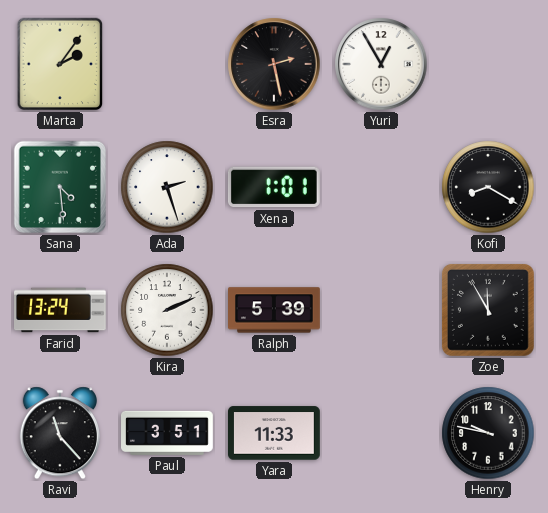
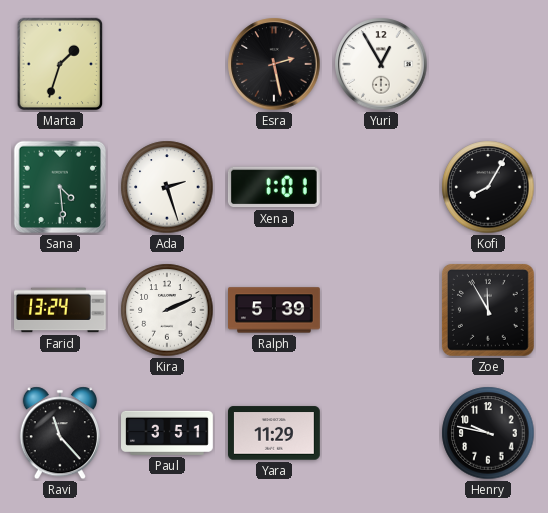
Marta: 2:06 -> 1:33 (60, 64)
Kofi: 8:20 -> 8:05 (488, 187)
Yara: 11:33 -> 11:29 (275, 433)
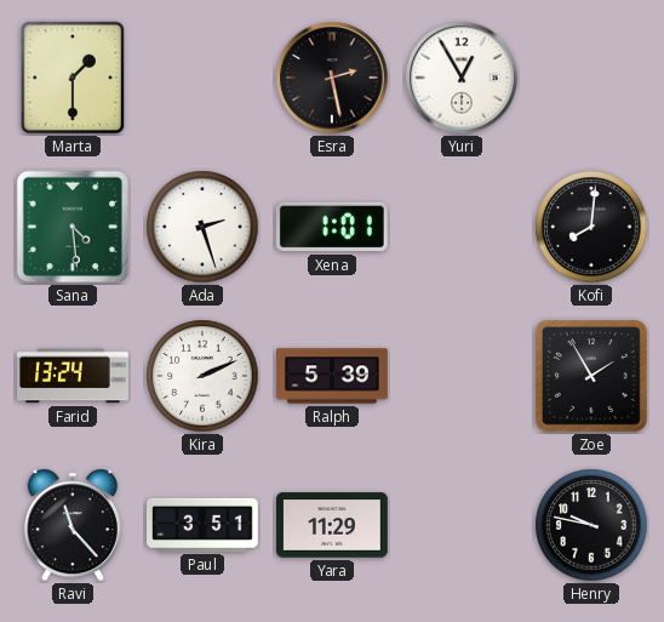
Marta: 1:33 -> 1:30 (73, 78)
Kofi: 8:05 -> 8:01 (591, 227)
Zoe: 11:55 -> 1:55 (591, 376)
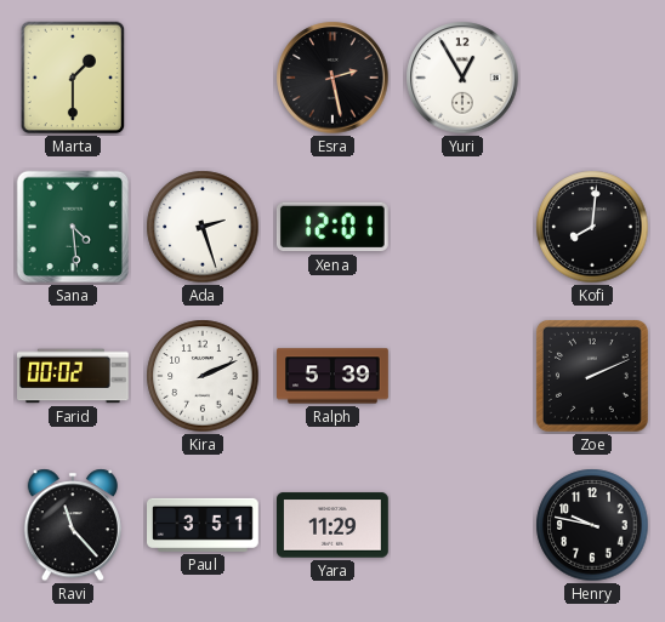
Xena: 1:01 -> 12:01 (332, 227)
Farid: 13:24 -> 00:02 (74, 376)
Zoe: 1:55 -> 2:11 (592, 376)
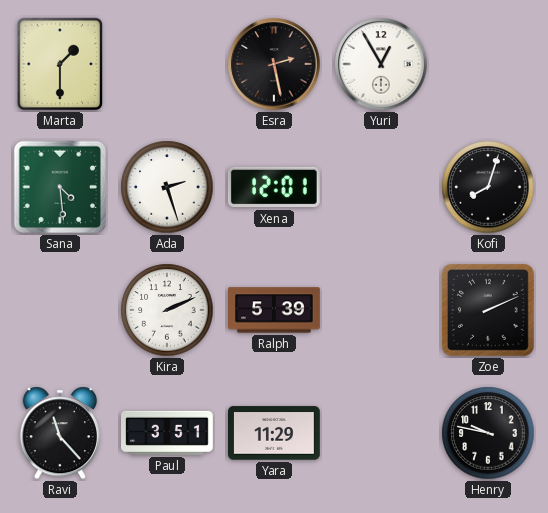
Kofi: 8:01 -> 8:03 (488, 187)
Farid: 00:02 -> none (74, 376)
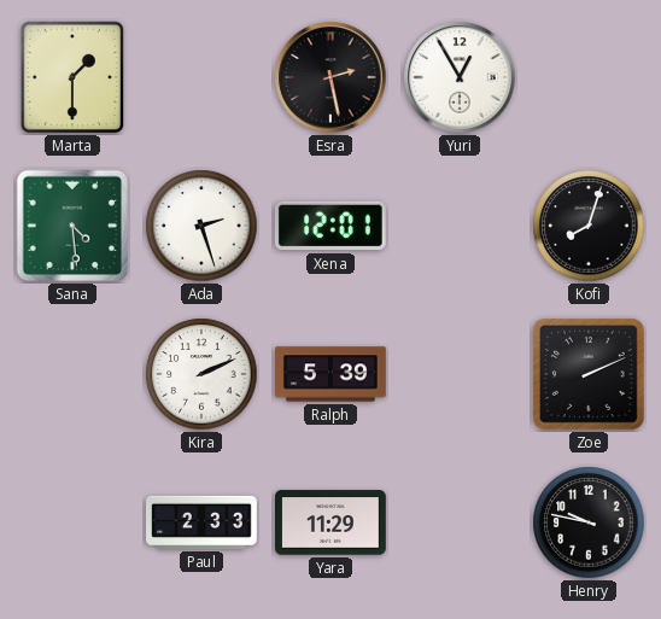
Ravi: 11:23 -> none (60, 433)
Paul: 3:51 -> 2:33 (203, 522)
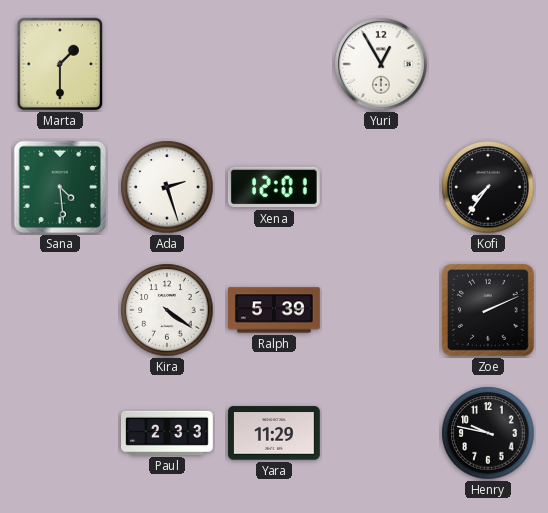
Esra: 2:28 -> none (330, 77)
Kofi: 8:03 -> 7:36 (488, 187)
Kira: 2:11 -> 4:21 (167, 310)
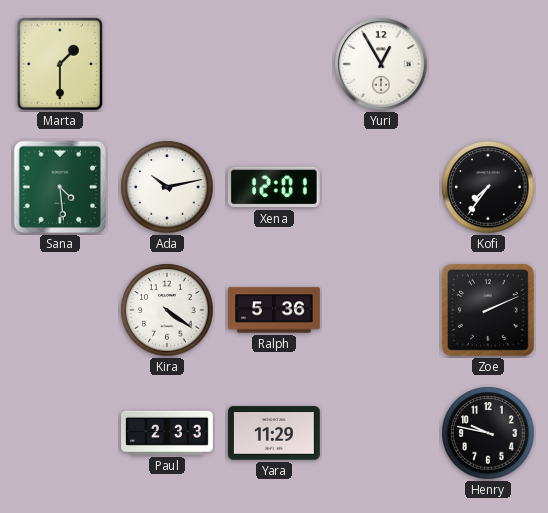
Ada: 2:27 -> 10:13 (167, 187)
Ralph: 5:39 -> 5:36 (275, 310)
